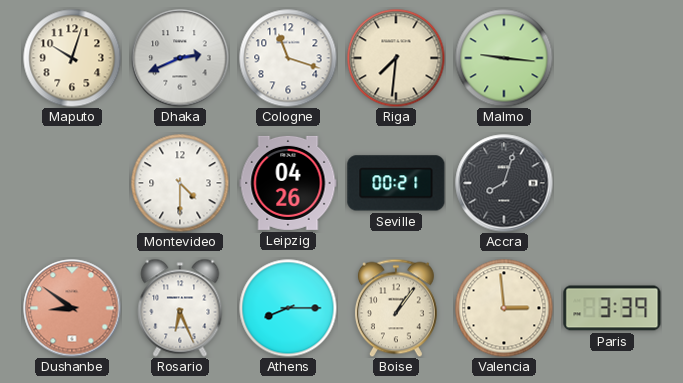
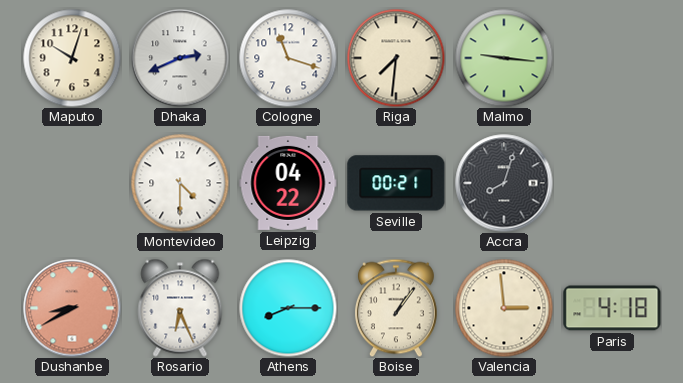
Leipzig: 04:26 -> 04:22 (288, 183)
Dushanbe: 8:51 -> 8:40 (72, 308)
Paris: 3:39 -> 4:18 (612, 308)
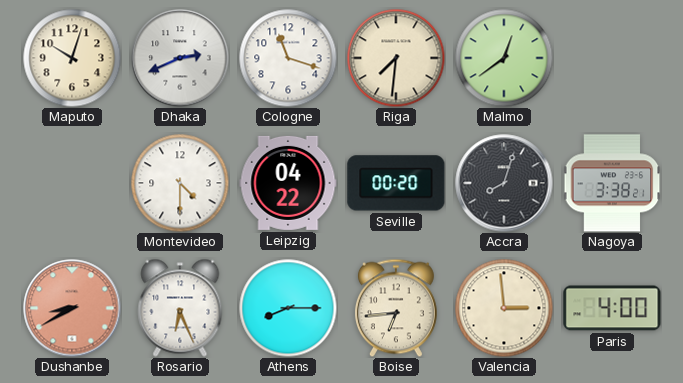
Malmo: 9:16 -> 12:39 (504, 58)
Seville: 00:21 -> 00:20 (396, 183)
Nagoya: none -> 3:38 (612, 183)
Boise: 1:06 -> 6:44 (396, 308)
Paris: 4:18 -> 4:00 (612, 308)
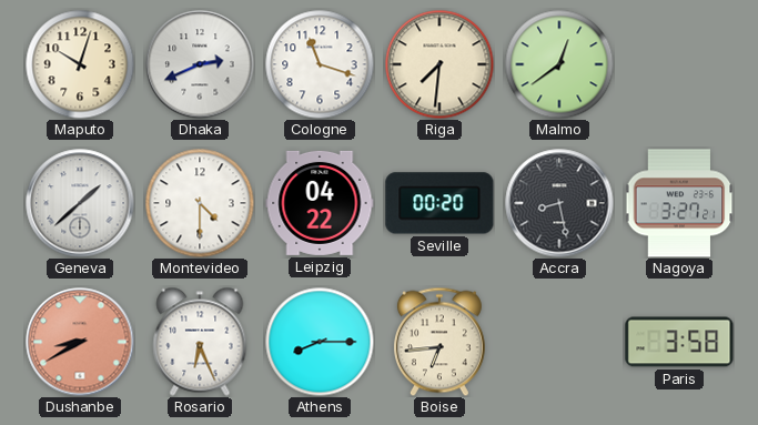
Geneva: none -> 1:38 (80, 203)
Accra: 8:03 -> 8:28 (559, 203)
Nagoya: 3:38 -> 3:27 (679, 203)
Valencia: 2:59 -> none (504, 308)
Paris: 4:00 -> 3:58 (679, 342)
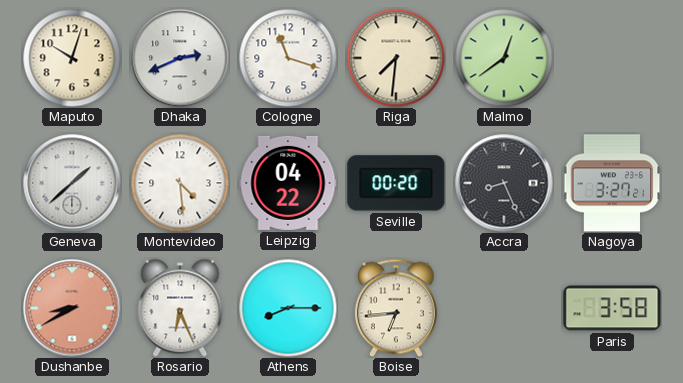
Montevideo: 4:30 -> 4:29 (180, 183)
Accra: 8:28 -> 8:26 (504, 183)
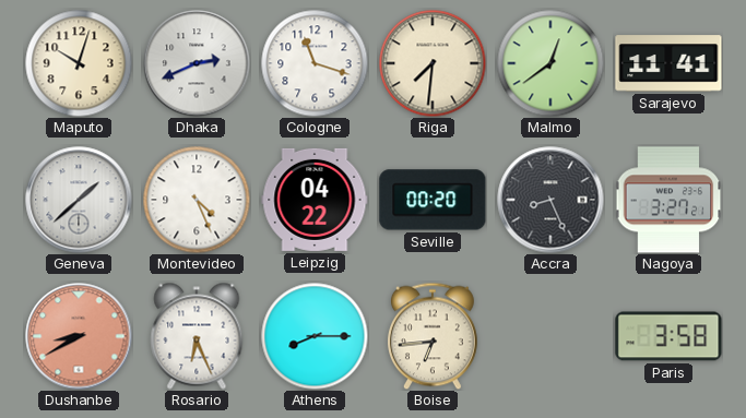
Sarajevo: none -> 11:41 (668, 63)
Montevideo: 4:29 -> 4:26 (197, 200)
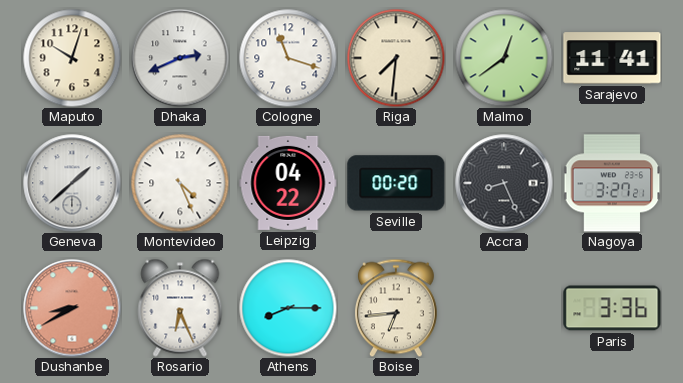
Paris: 3:58 -> 3:36 (612, 308)
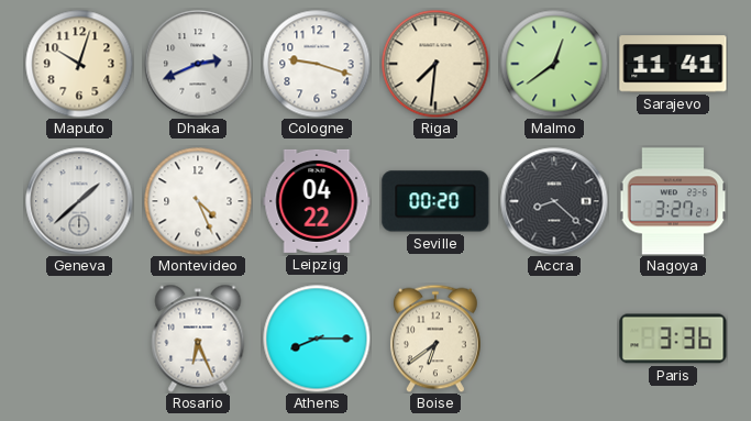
Cologne: 11:18 -> 9:18 (317, 64)
Accra: 8:26 -> 8:22 (554, 201)
Dushanbe: 8:40 -> none (72, 308)
Boise: 6:44 -> 6:39 (435, 339)
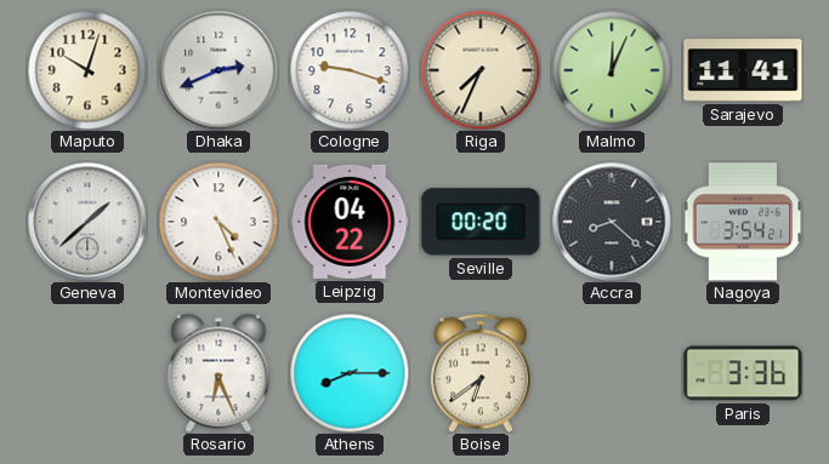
Riga: 7:31 -> 7:34 (481, 70)
Malmo: 12:39 -> 12:04 (612, 70)
Nagoya: 3:27 -> 3:54 (743, 222)
